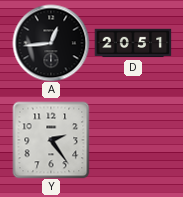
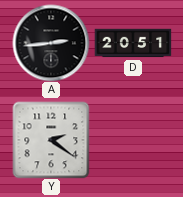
A: 12:44 -> 2:44 (51, 43)
Y: 2:24 -> 2:21 (51, 140)
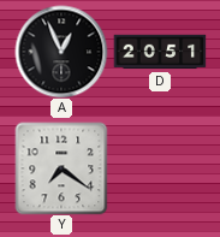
A: 2:44 -> 12:56 (61, 52)
Y: 2:21 -> 7:21 (61, 168)
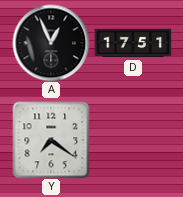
D: 20:51 -> 17:51 (133, 43)
